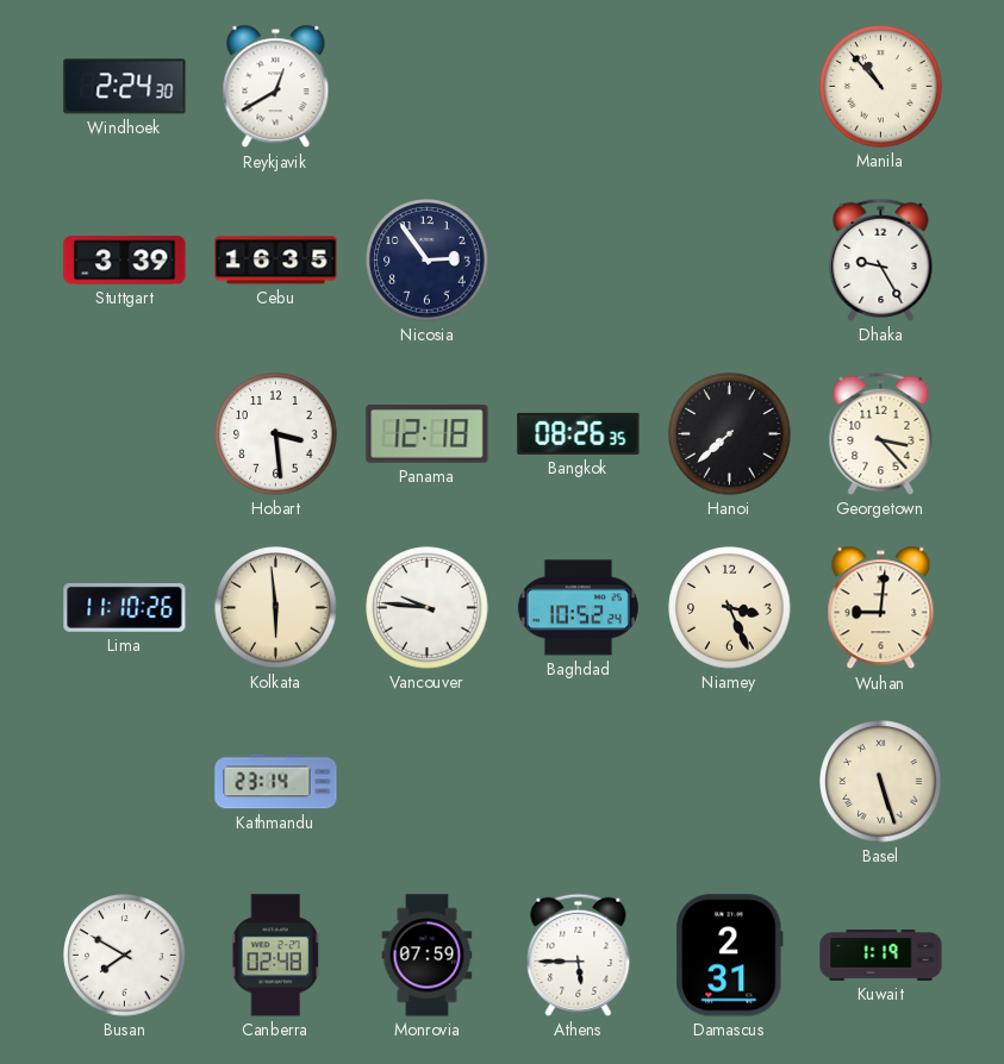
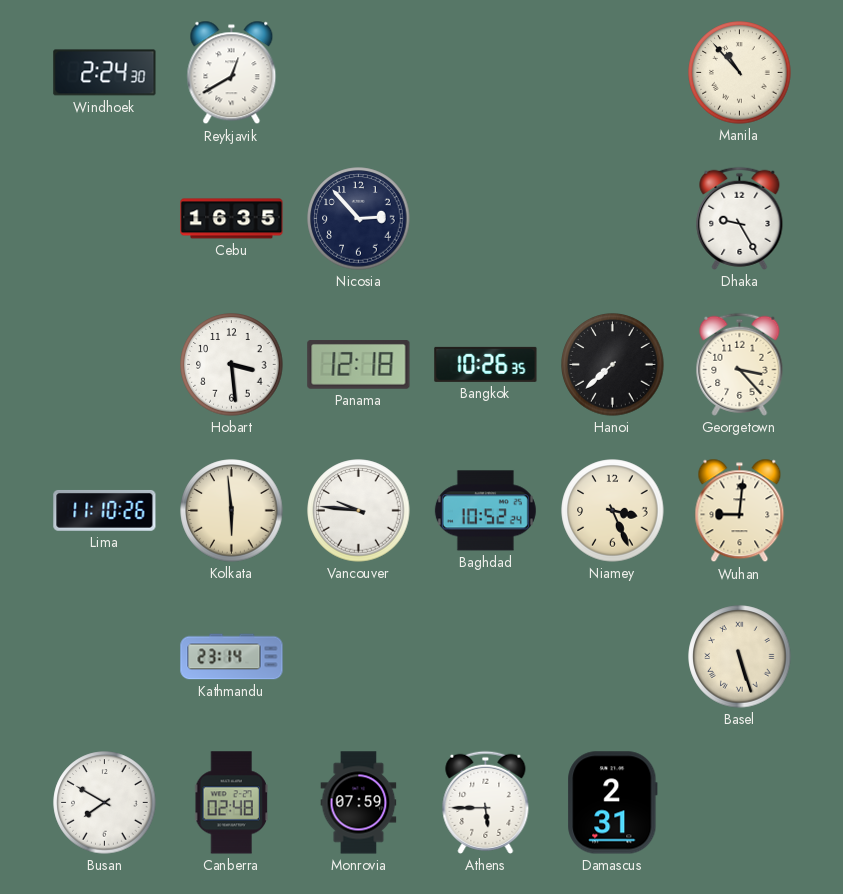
Stuttgart: 3:39 -> none (125, 261)
Nicosia: 2:54 -> 2:53 (359, 219)
Bangkok: 08:26 -> 10:26 (486, 364)
Kuwait: 1:19 -> none (881, 956)
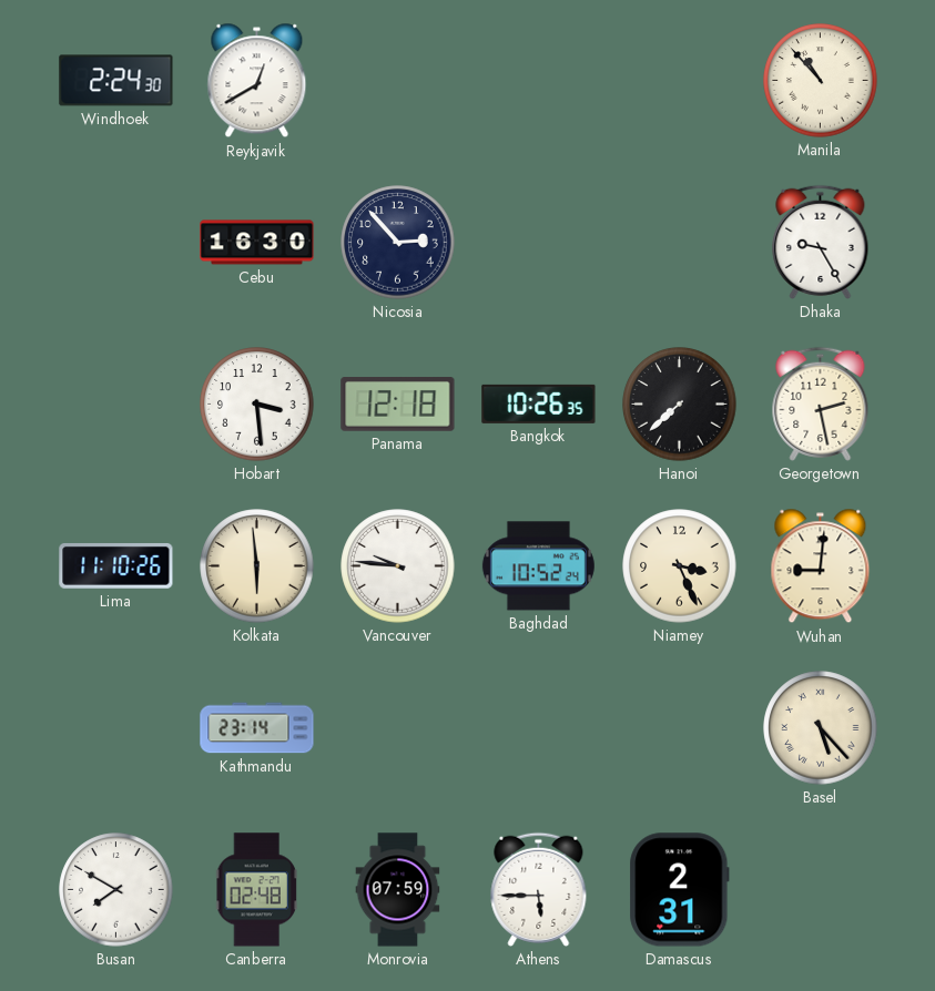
Cebu: 16:35 -> 16:30 (257, 243)
Georgetown: 3:23 -> 2:28 (821, 403)
Basel: 5:27 -> 5:23 (821, 728)
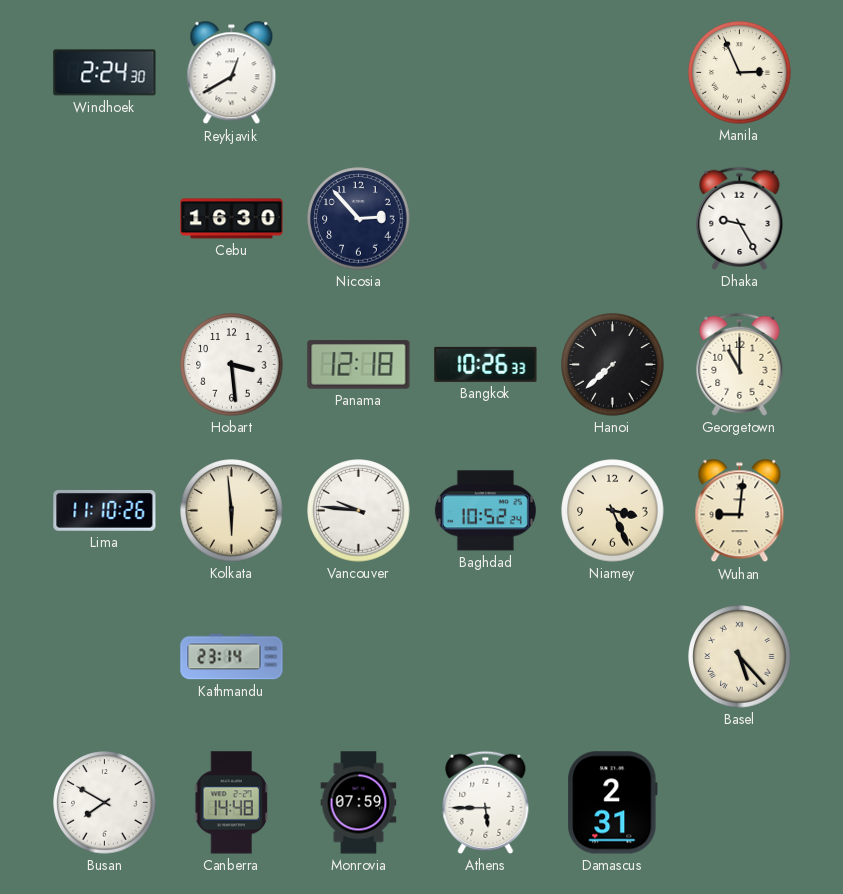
Manila: 10:53 -> 2:56 (740, 73)
Bangkok: 10:26:35 -> 10:26:33 (486, 364)
Georgetown: 2:28 -> 11:00 (740, 364)
Canberra: 02:48 -> 14:48 (231, 803)
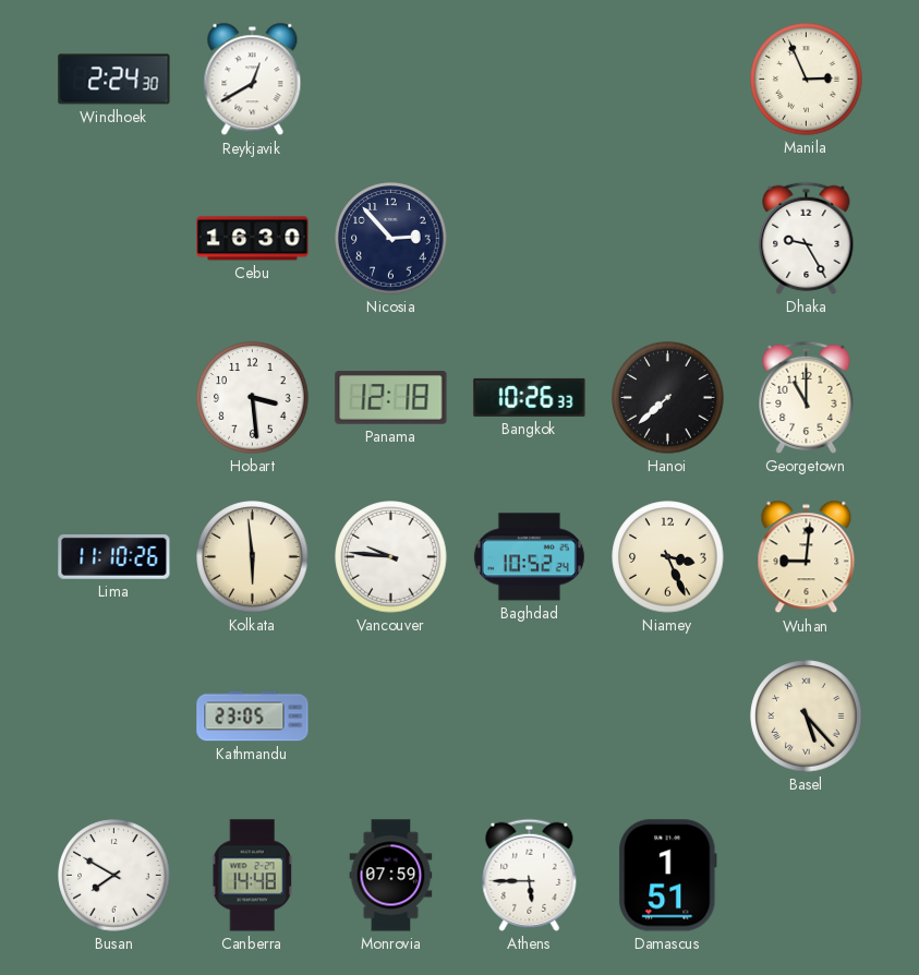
Kathmandu: 23:14 -> 23:05 (253, 717)
Damascus: 2:31 -> 1:51 (668, 876)
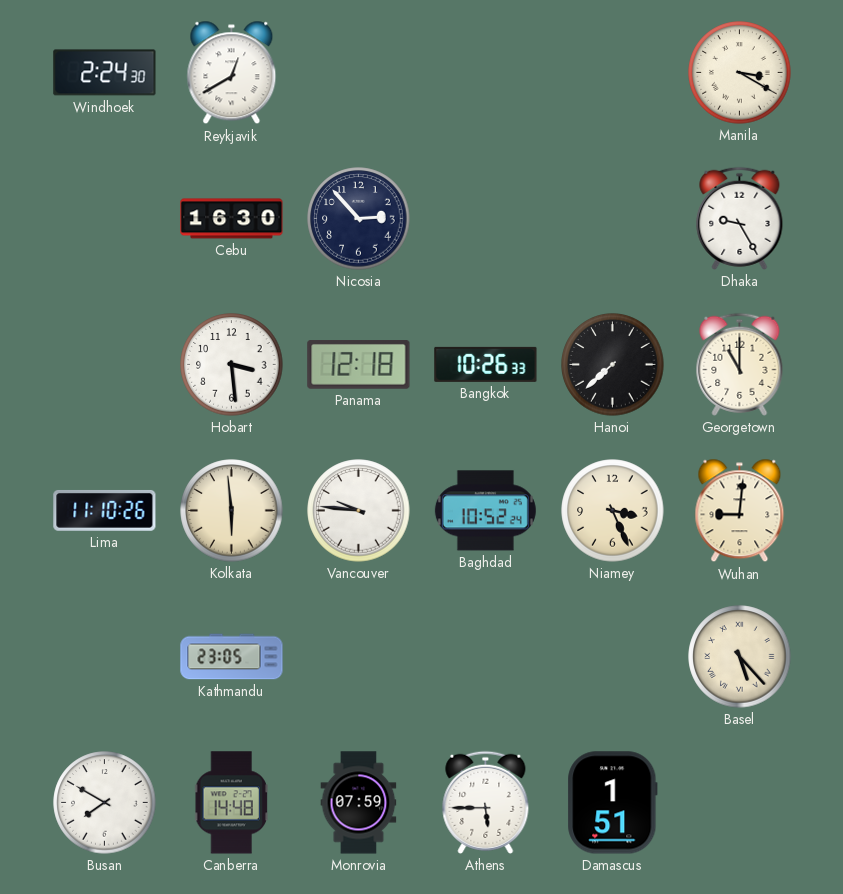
Manila: 2:56 -> 3:20 (740, 73)
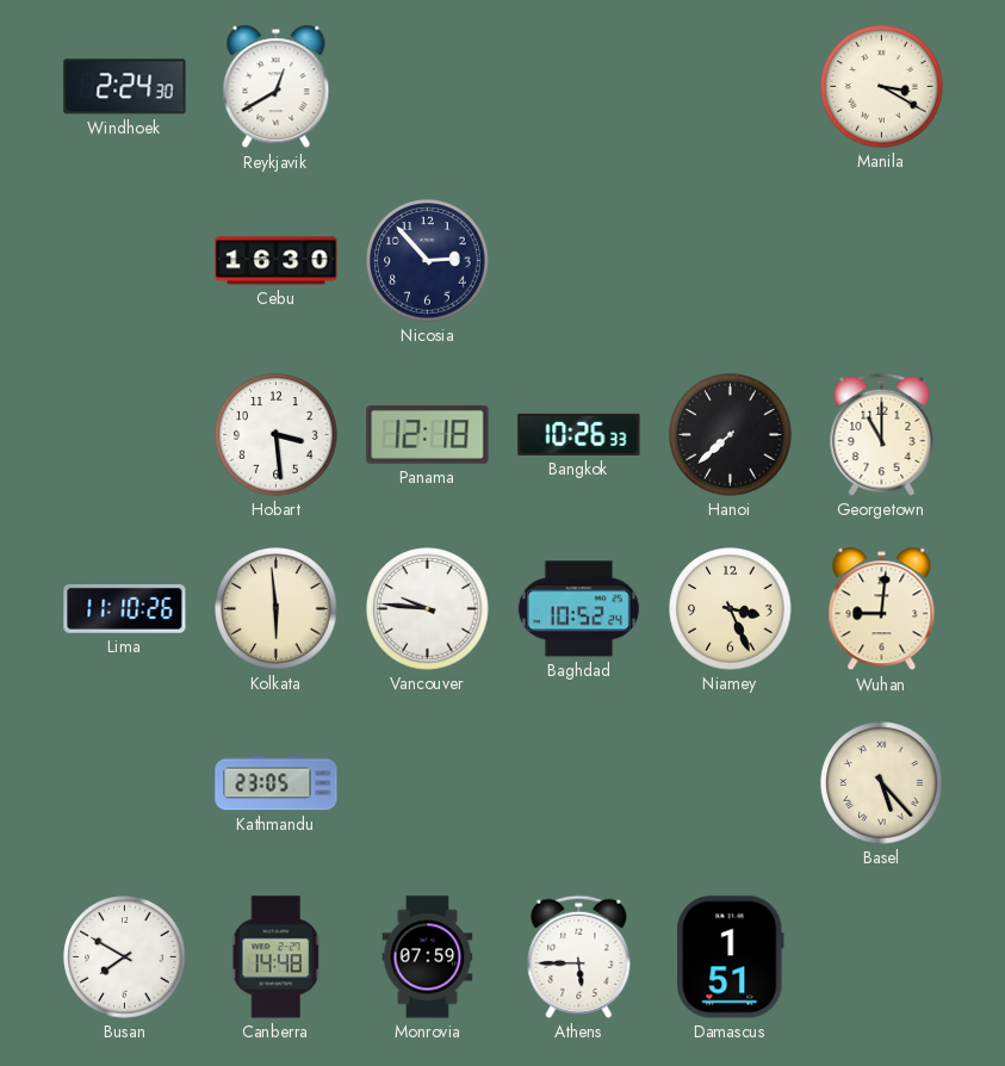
Dhaka: 9:25 -> none (740, 218)
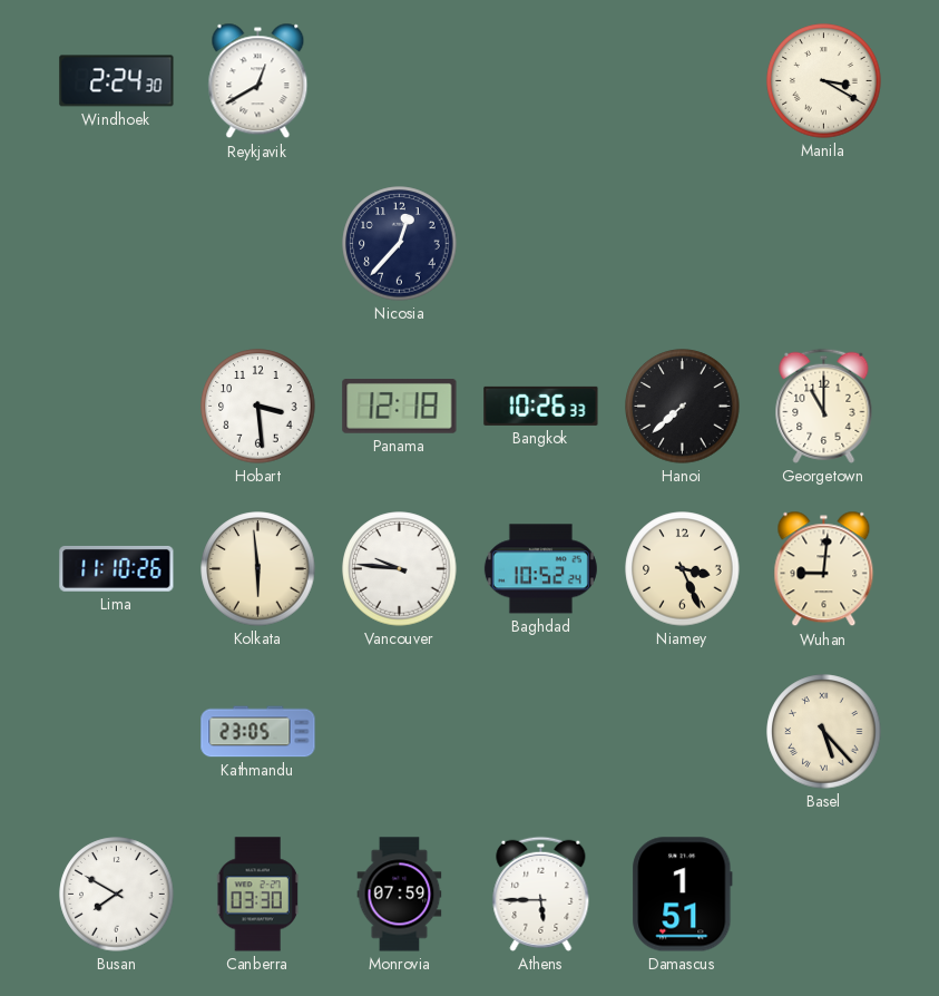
Cebu: 16:30 -> none (277, 261)
Nicosia: 2:53 -> 12:37 (400, 244)
Canberra: 14:48 -> 03:30 (257, 895)
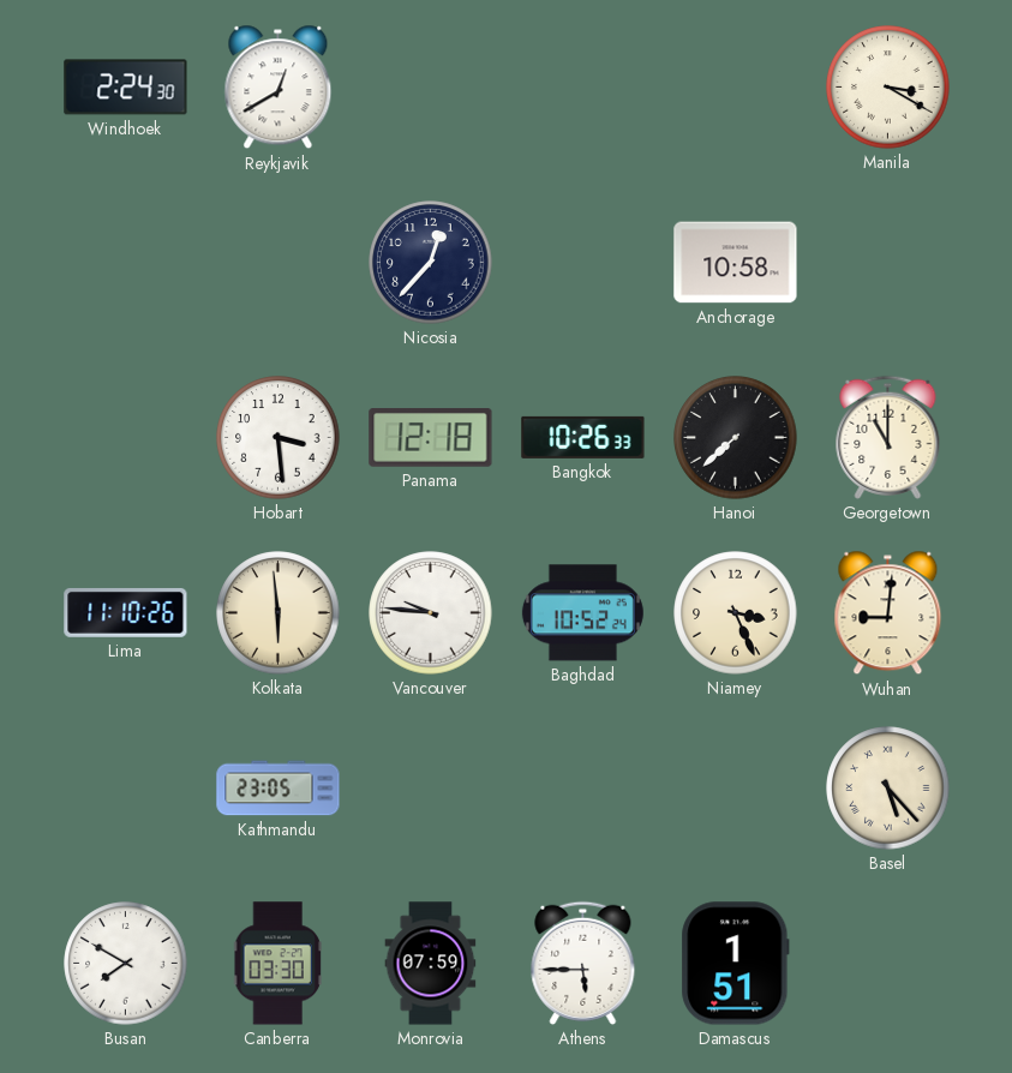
Anchorage: none -> 10:58 (736, 263)
